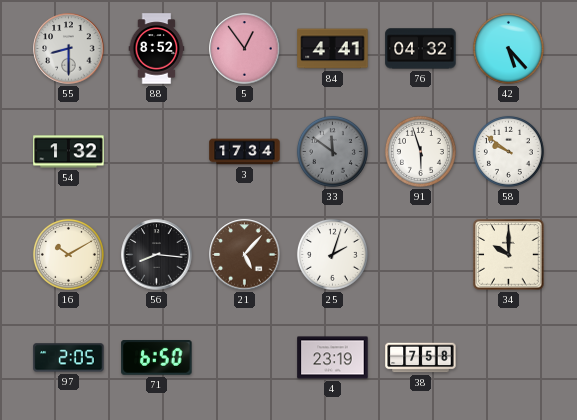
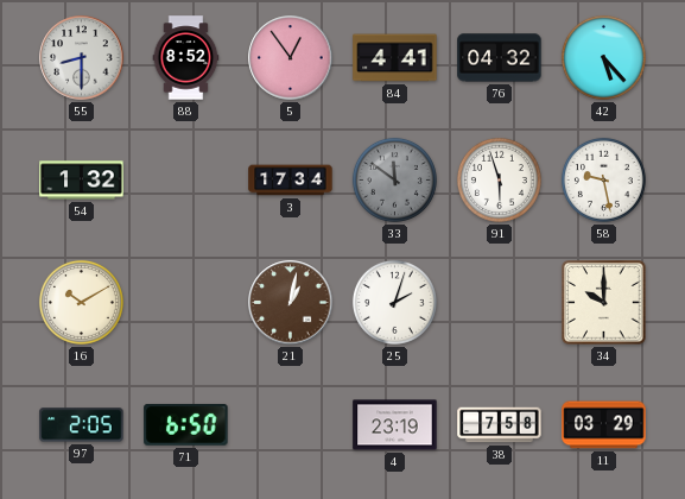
58: 9:51 -> 9:28 (603, 179)
56: 8:16 -> none (157, 255)
21: 5:07 -> 1:02 (291, 303)
11: none -> 03:29 (604, 425)
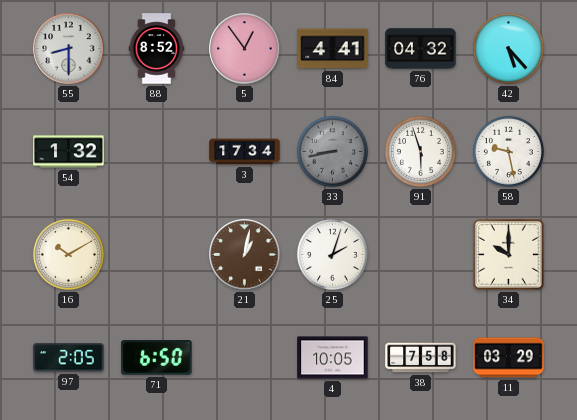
33: 11:51 -> 8:43 (332, 151)
4: 23:19 -> 10:05 (333, 358)
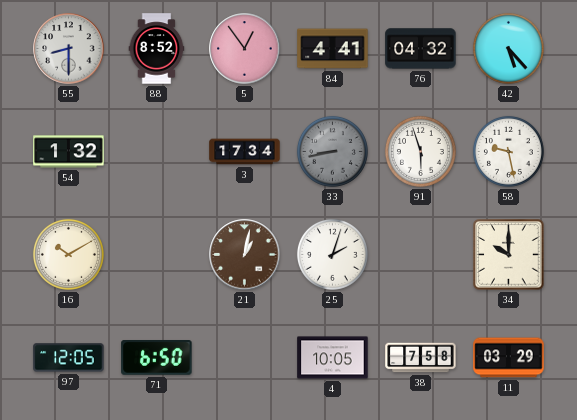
97: 2:05 -> 12:05 (69, 358)
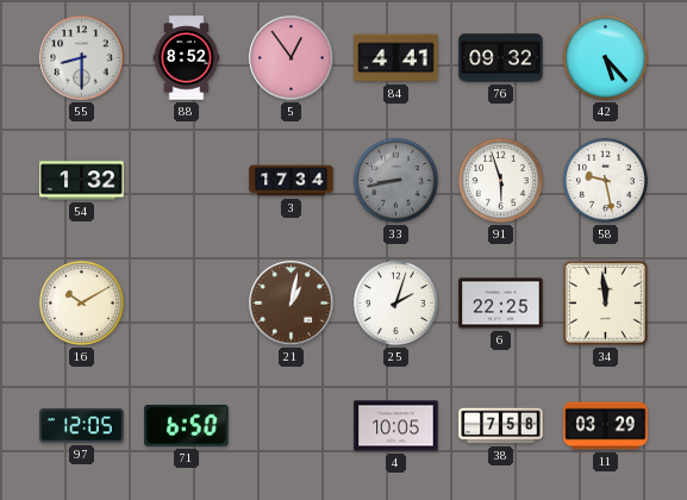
76: 04:32 -> 09:32 (501, 58)
6: none -> 22:25 (501, 304)
34: 10:00 -> 11:59 (606, 304)
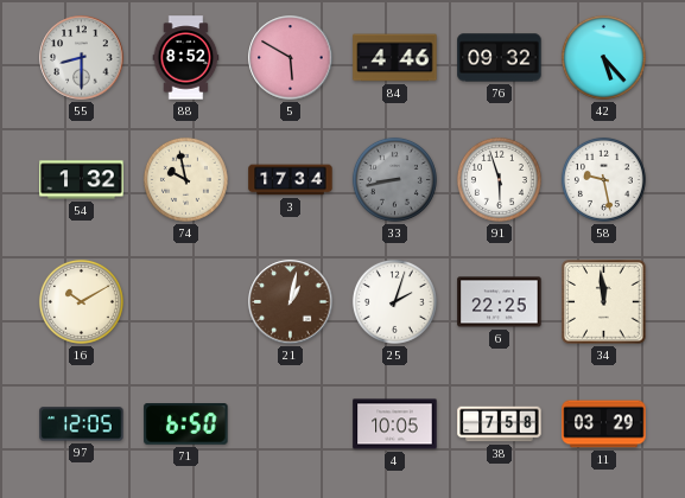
5: 12:54 -> 5:50 (291, 58)
84: 4:41 -> 4:46 (395, 58)
74: none -> 9:58 (185, 179)
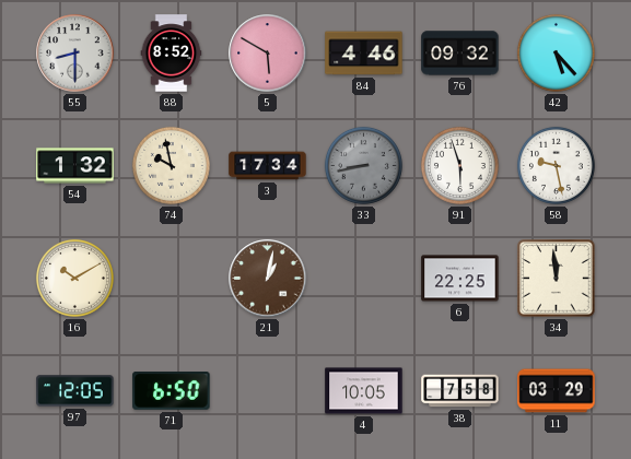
25: 2:03 -> none (394, 301)
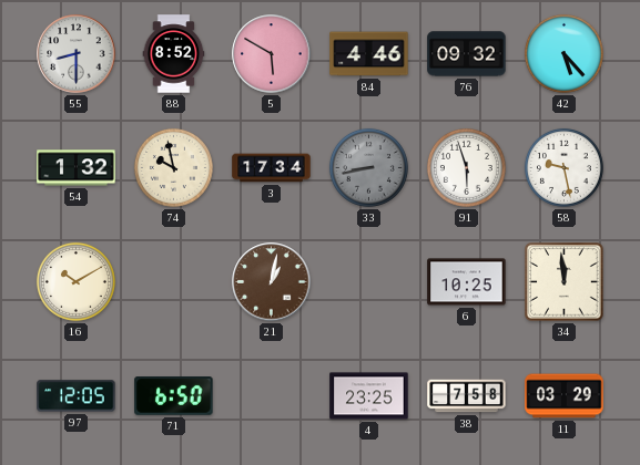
6: 22:25 -> 10:25 (467, 282)
4: 10:05 -> 23:25 (369, 396)
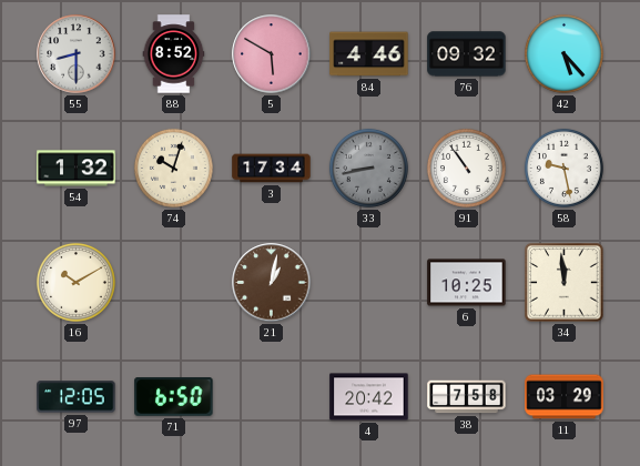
74: 9:58 -> 10:03 (173, 168)
91: 5:57 -> 10:54 (466, 168)
4: 23:25 -> 20:42 (369, 397)
